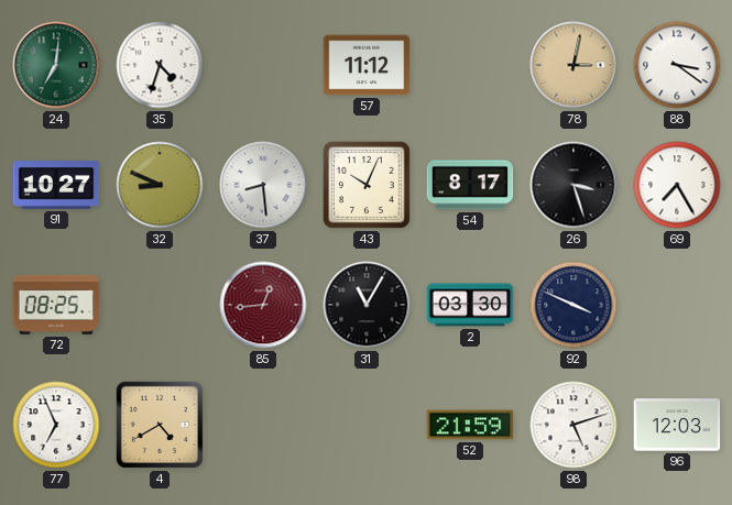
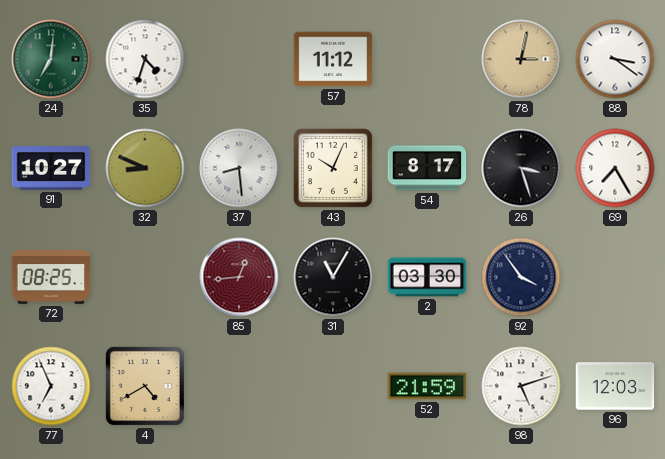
92: 3:49 -> 3:54 (521, 277)
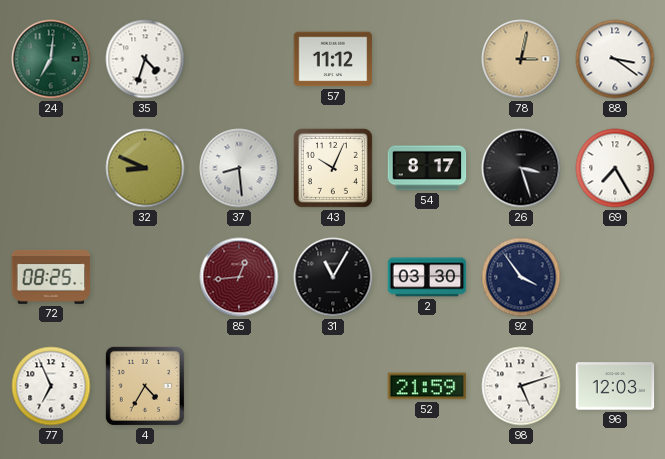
91: 10:27 -> none (51, 168)
4: 4:40 -> 4:35 (145, 386)
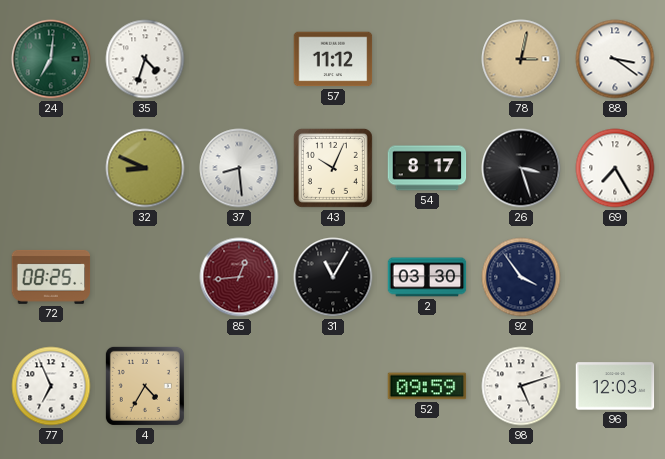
52: 21:59 -> 09:59 (427, 386)
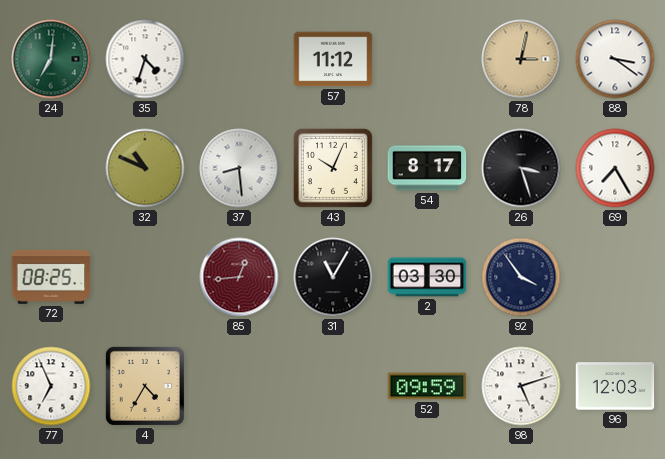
32: 8:49 -> 10:49 (145, 168)
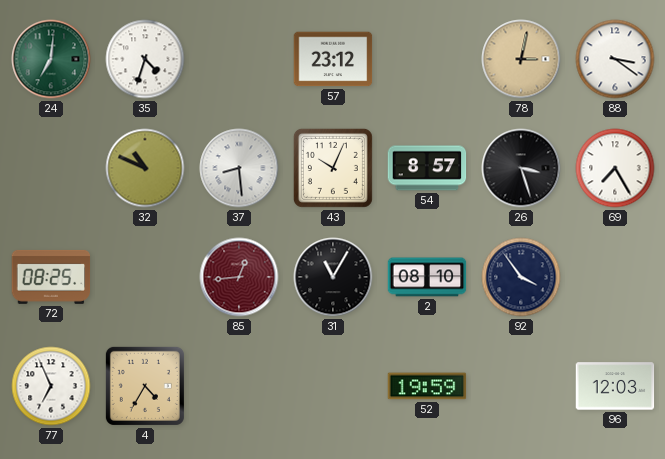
57: 11:12 -> 23:12 (333, 59)
54: 8:17 -> 8:57 (427, 168)
2: 03:30 -> 08:10 (427, 277)
52: 09:59 -> 19:59 (427, 386)
98: 5:12 -> none (521, 386)
